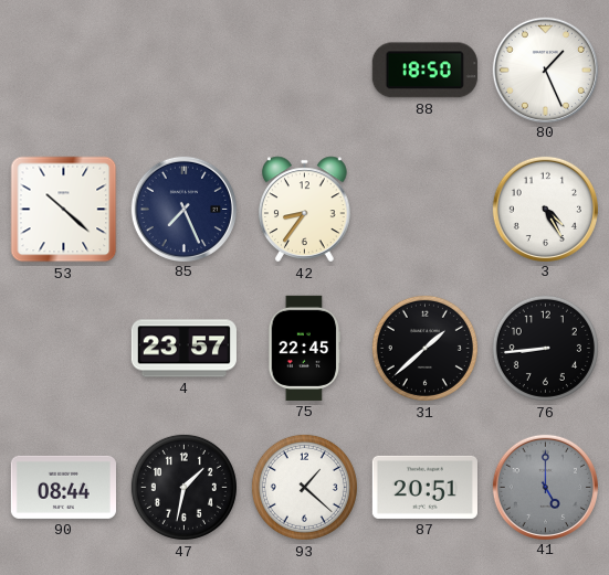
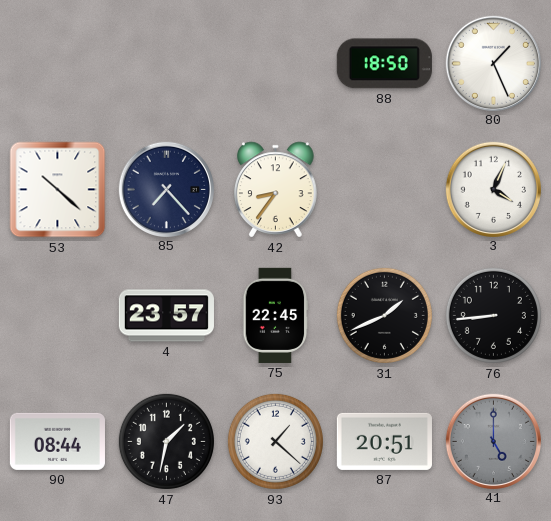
85: 7:26 -> 7:23 (166, 189)
3: 4:25 -> 4:04 (493, 189)
31: 1:38 -> 1:41 (384, 315)
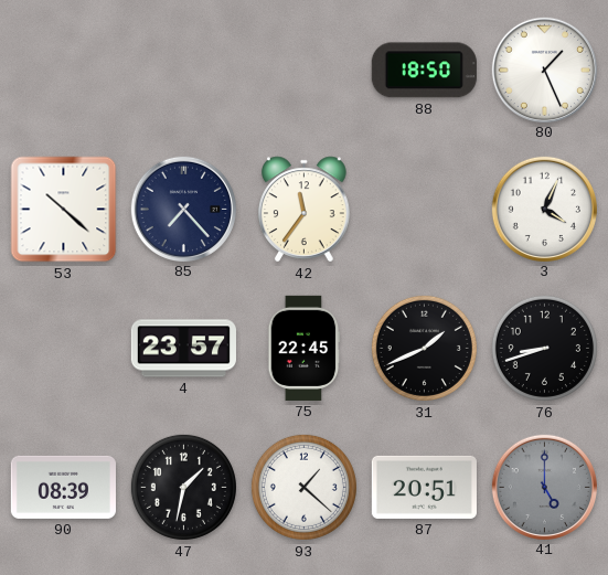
42: 8:36 -> 11:36 (305, 210)
76: 8:44 -> 8:42 (544, 348)
90: 08:44 -> 08:39 (63, 487)
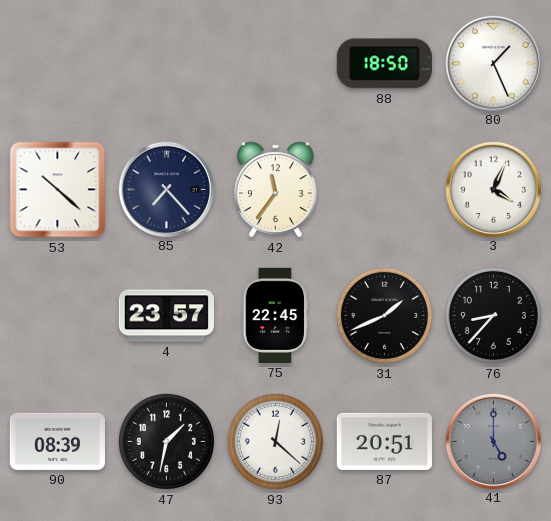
76: 8:42 -> 8:37 (493, 315)
93: 1:22 -> 12:22 (275, 441)
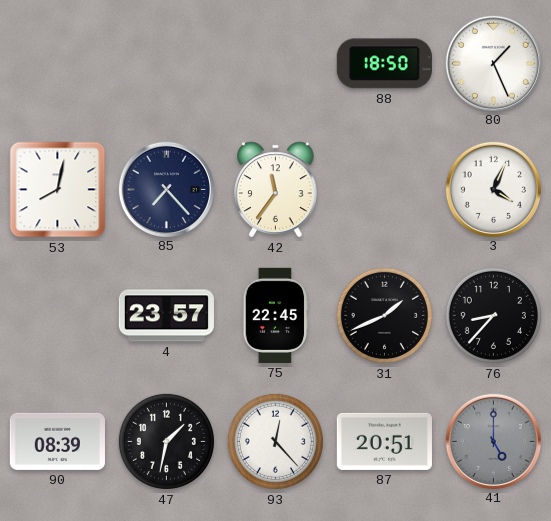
53: 10:22 -> 8:02 (58, 190)
93: 12:22 -> 12:23 (275, 441)
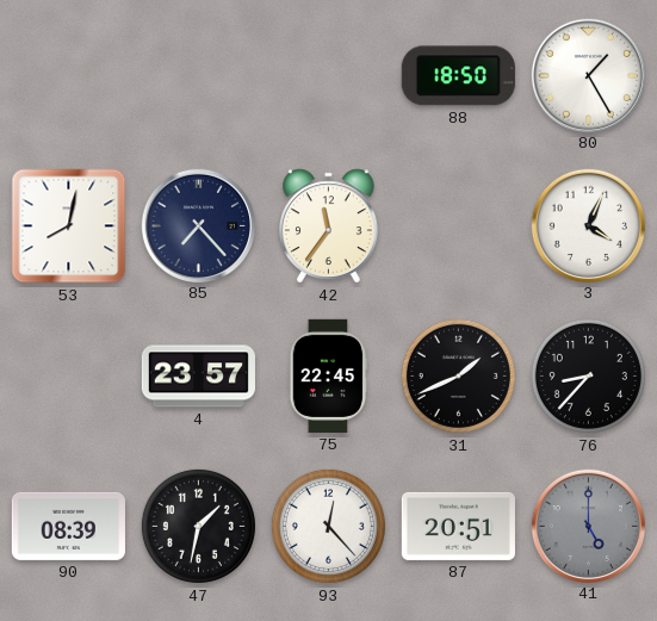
80: 1:26 -> 1:25 (588, 75)
